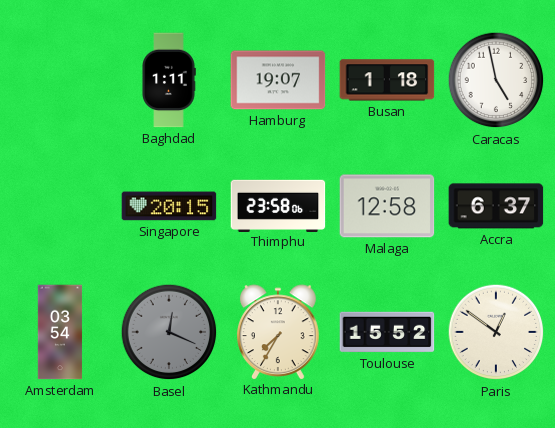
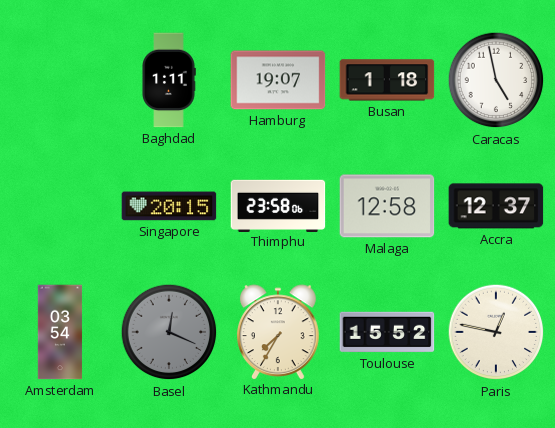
Accra: 6:37 -> 12:37 (496, 206)
Paris: 12:51 -> 12:47 (496, 332)
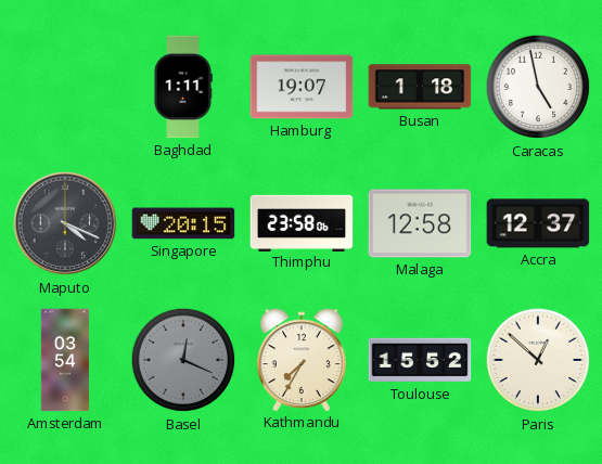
Maputo: none -> 4:19 (65, 223)
Paris: 12:47 -> 12:52 (538, 360)
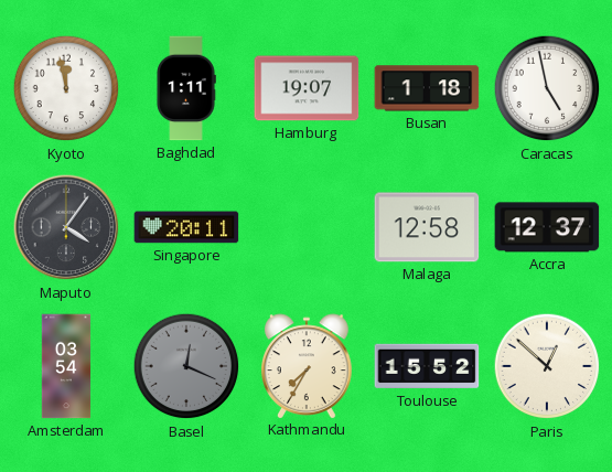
Kyoto: none -> 11:58 (66, 88)
Maputo: 4:19 -> 4:06 (66, 227)
Singapore: 20:15 -> 20:11 (186, 227)
Thimphu: 23:58 -> none (302, 222)
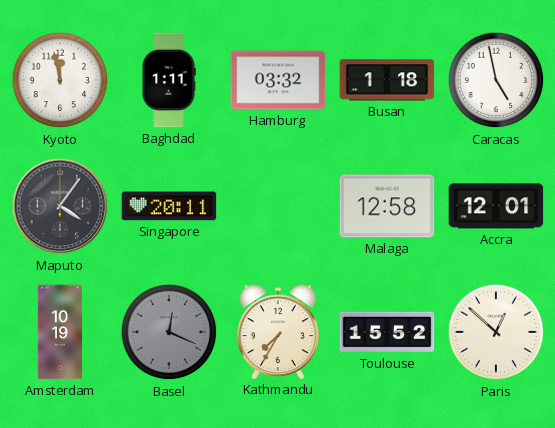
Hamburg: 19:07 -> 03:32 (278, 80)
Accra: 12:37 -> 12:01 (496, 206)
Amsterdam: 03:54 -> 10:19 (60, 332)
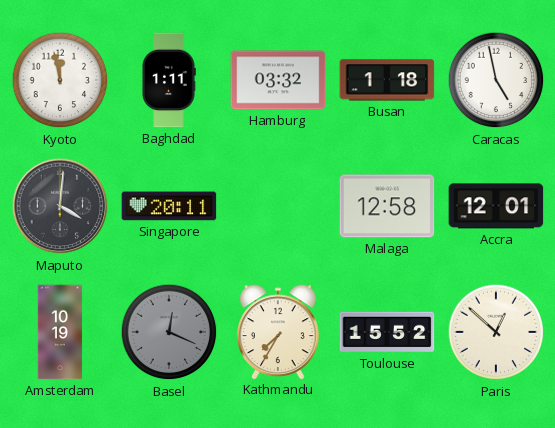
Maputo: 4:06 -> 4:01 (60, 206)
